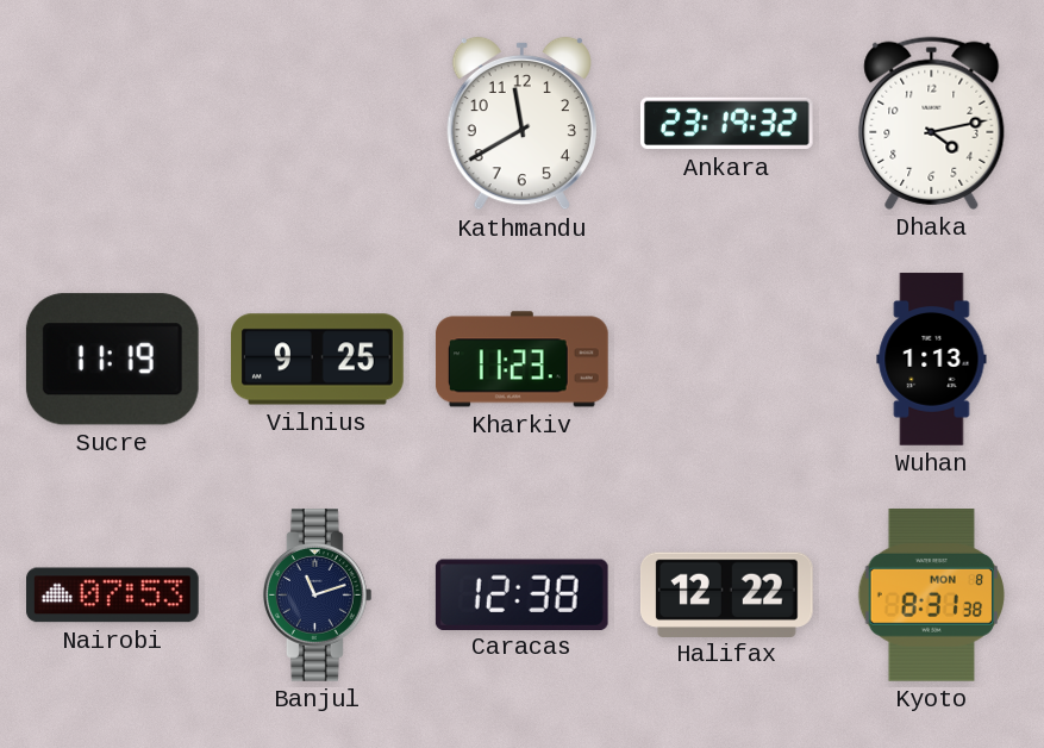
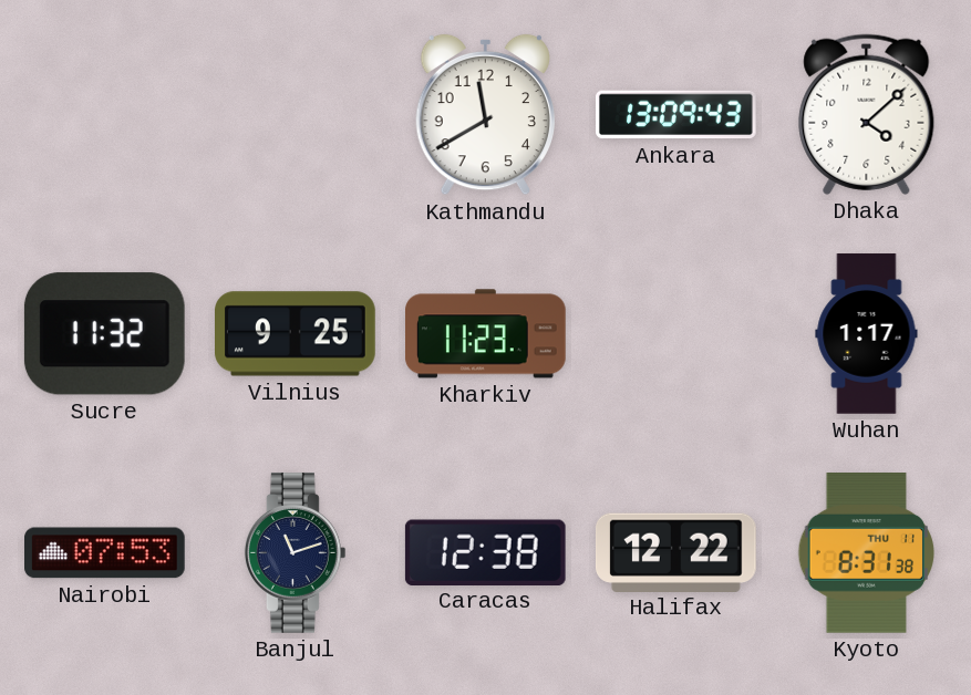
Ankara: 23:19 -> 13:09 (676, 115)
Dhaka: 4:13 -> 4:08 (867, 114)
Sucre: 11:19 -> 11:32 (104, 334)
Wuhan: 1:13 -> 1:17 (867, 334)
Kyoto date: MON 8 -> THU 11 (866, 553)
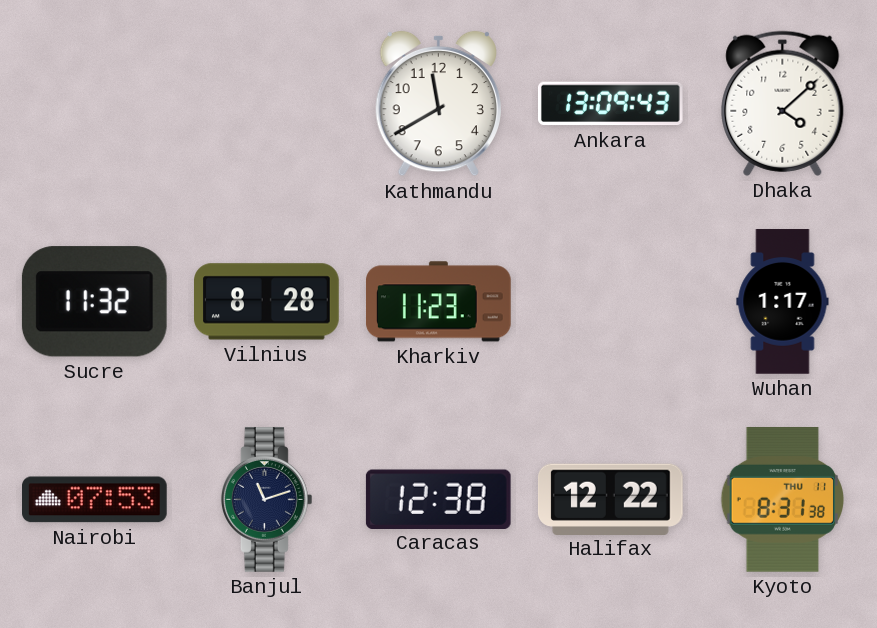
Vilnius: 9:25 -> 8:28 (267, 302)
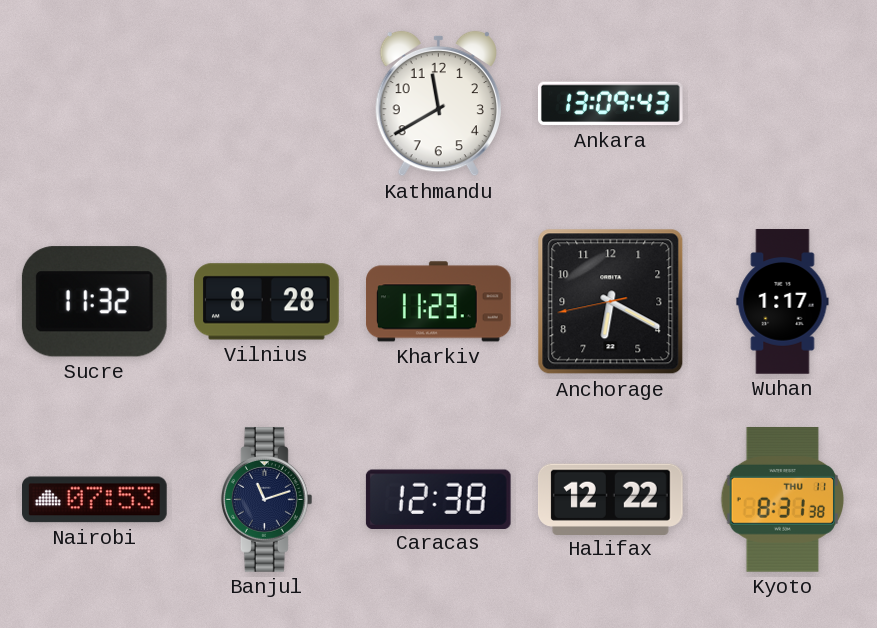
Dhaka: 4:08 -> none (783, 103)
Anchorage: none -> 6:19 (611, 302)
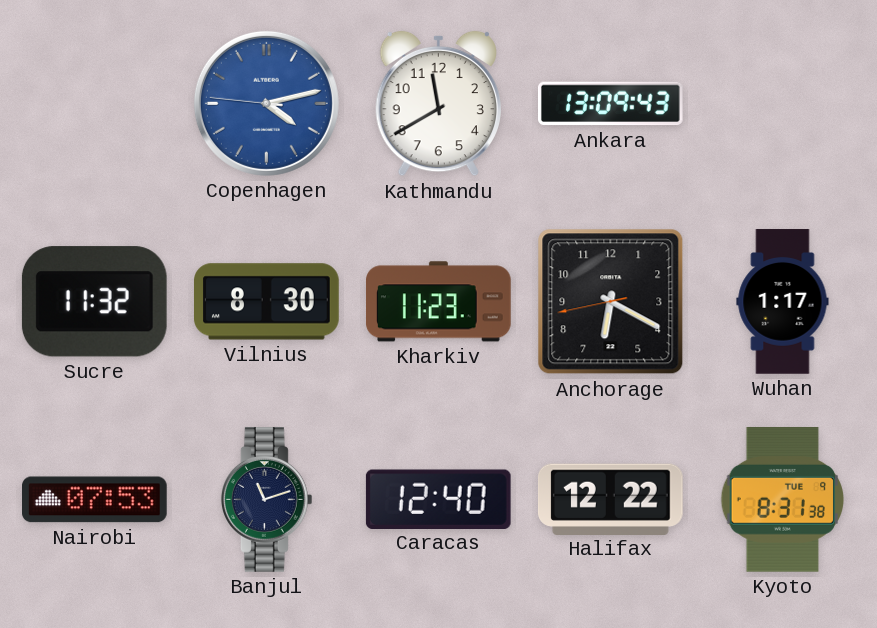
Copenhagen: none -> 4:12 (266, 103)
Vilnius: 8:28 -> 8:30 (267, 302)
Caracas: 12:38 -> 12:40 (438, 499)
Kyoto date: THU 11 -> TUE 9 (782, 500)
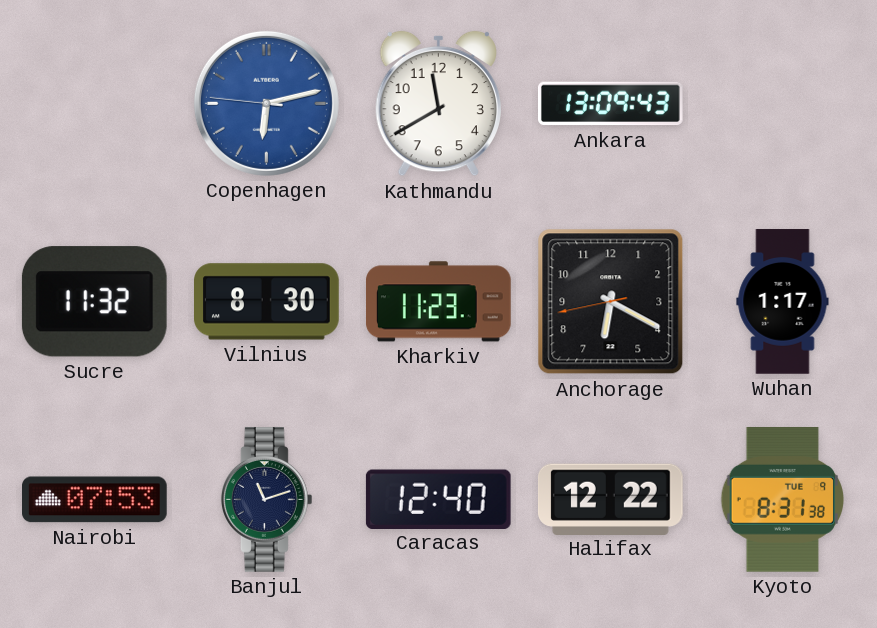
Copenhagen: 4:12 -> 6:12 (266, 103)
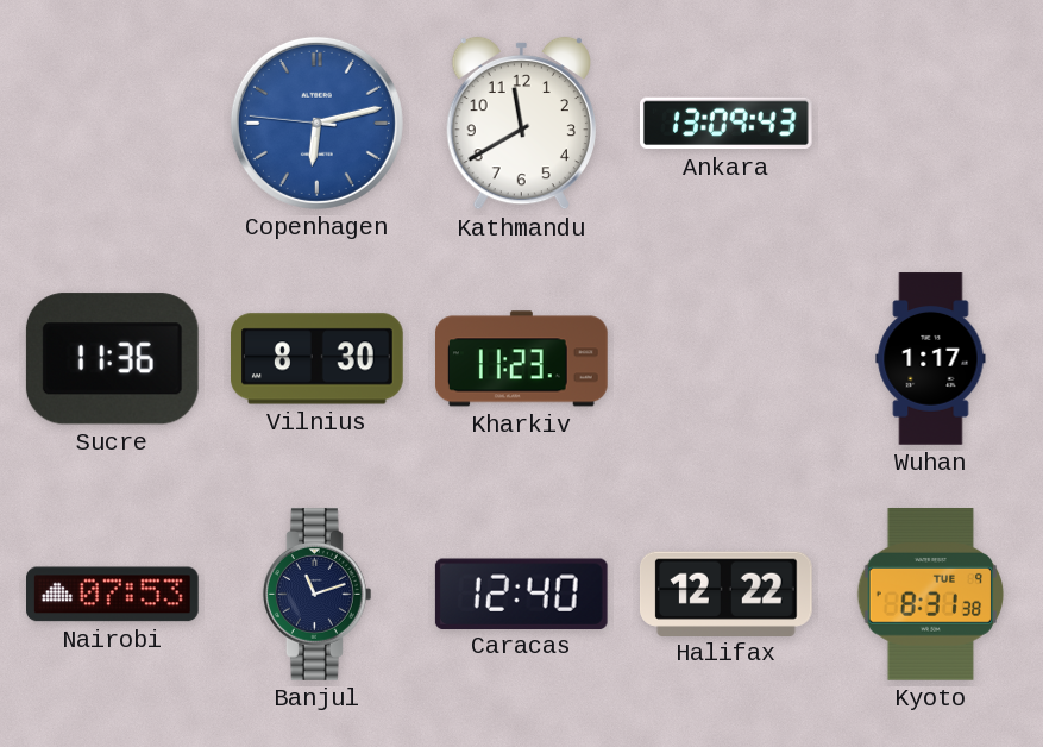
Sucre: 11:32 -> 11:36 (112, 359)
Anchorage: 6:19 -> none (611, 302)
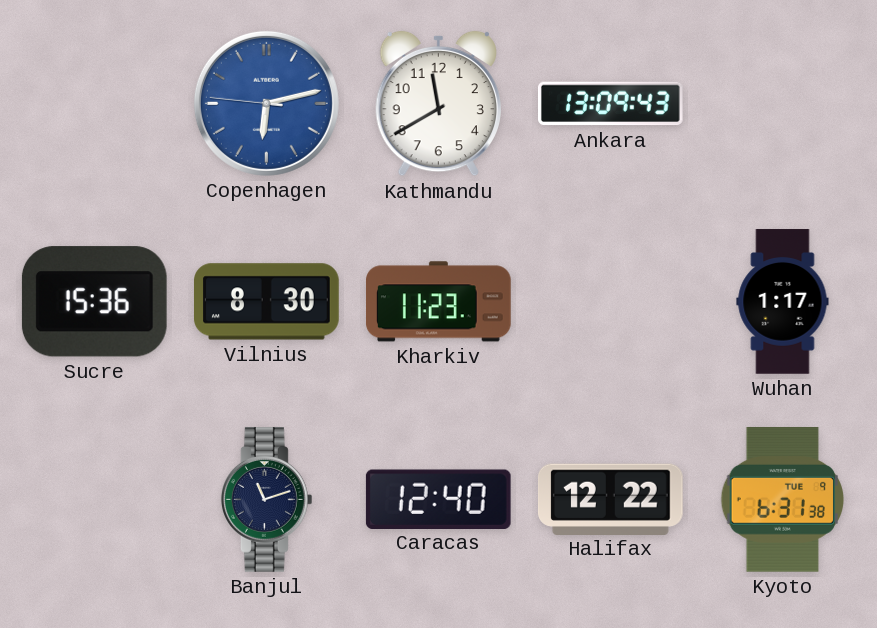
Sucre: 11:36 -> 15:36 (94, 302)
Nairobi: 07:53 -> none (113, 595)
Kyoto: 8:31 -> 6:31 (782, 500)
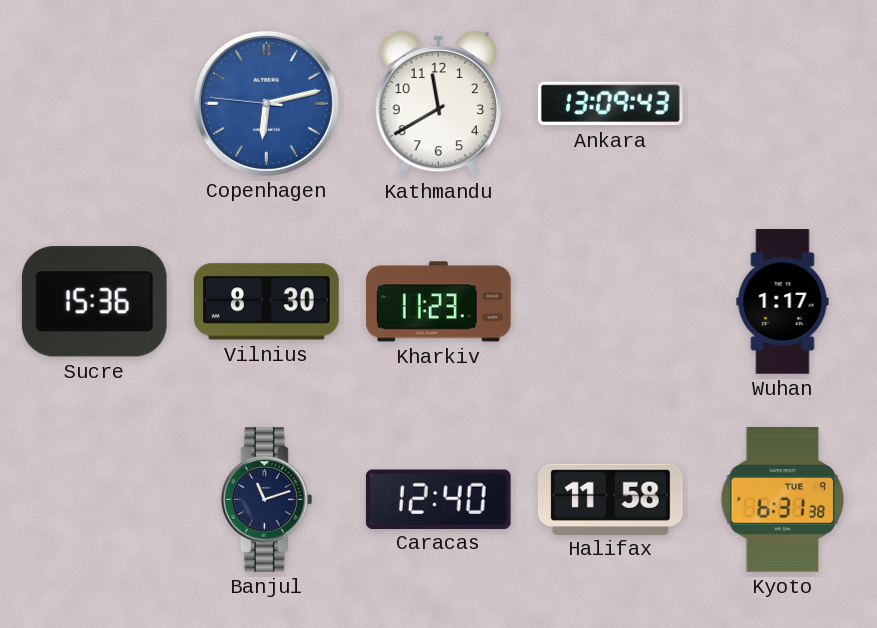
Halifax: 12:22 -> 11:58 (611, 499)
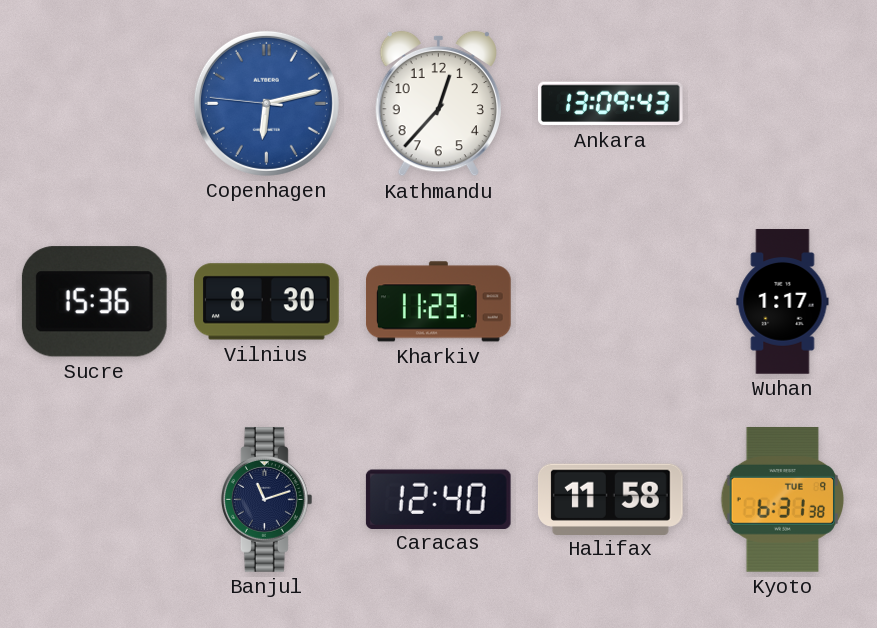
Kathmandu: 11:40 -> 12:37 (438, 104)
